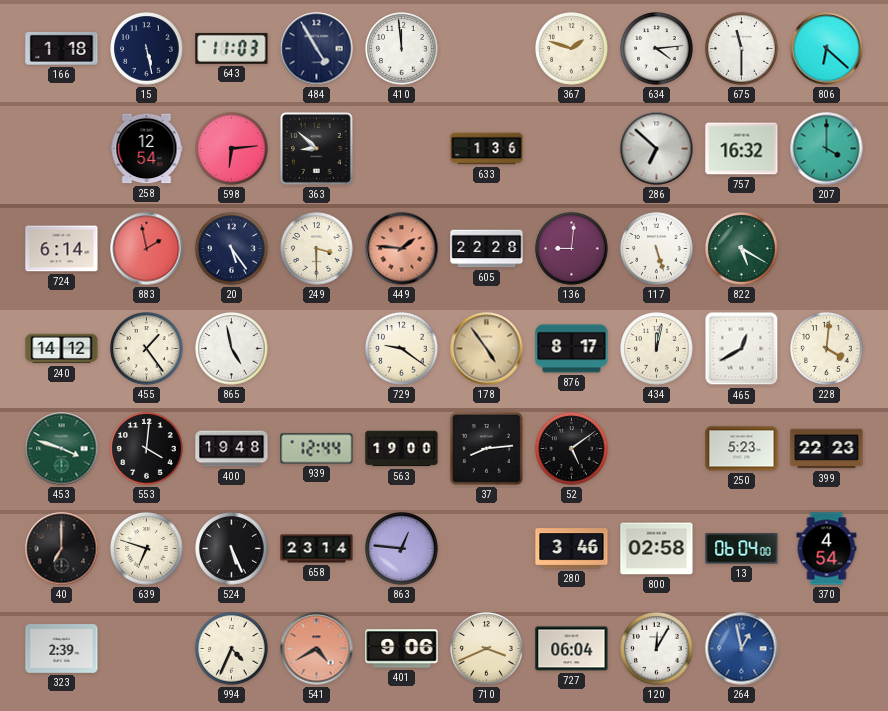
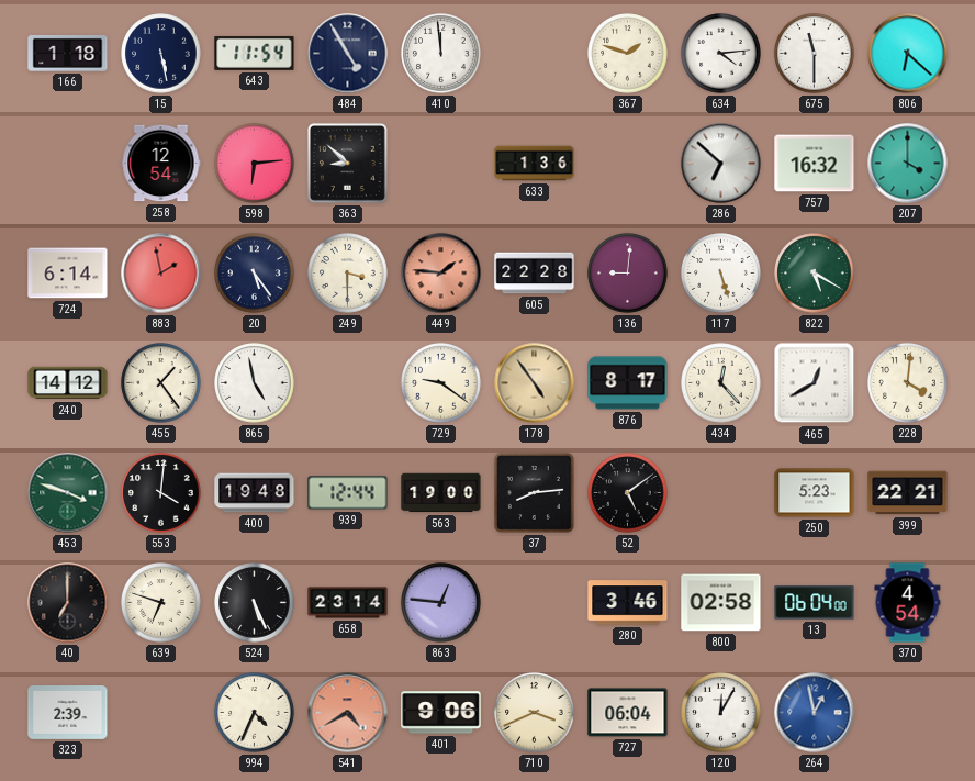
643: 11:03 -> 11:54 (255, 53)
434: 12:02 -> 12:23 (721, 383)
399: 22:23 -> 22:21 (908, 493)
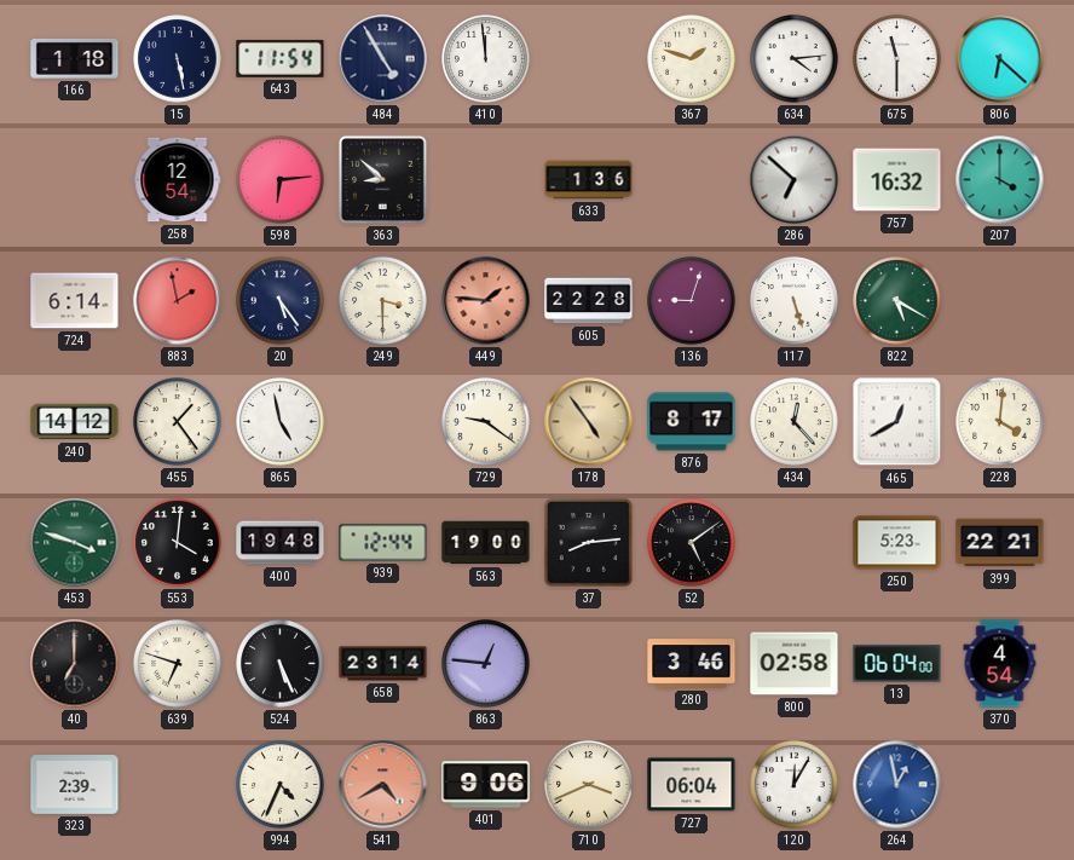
136: 9:01 -> 9:03 (692, 301)
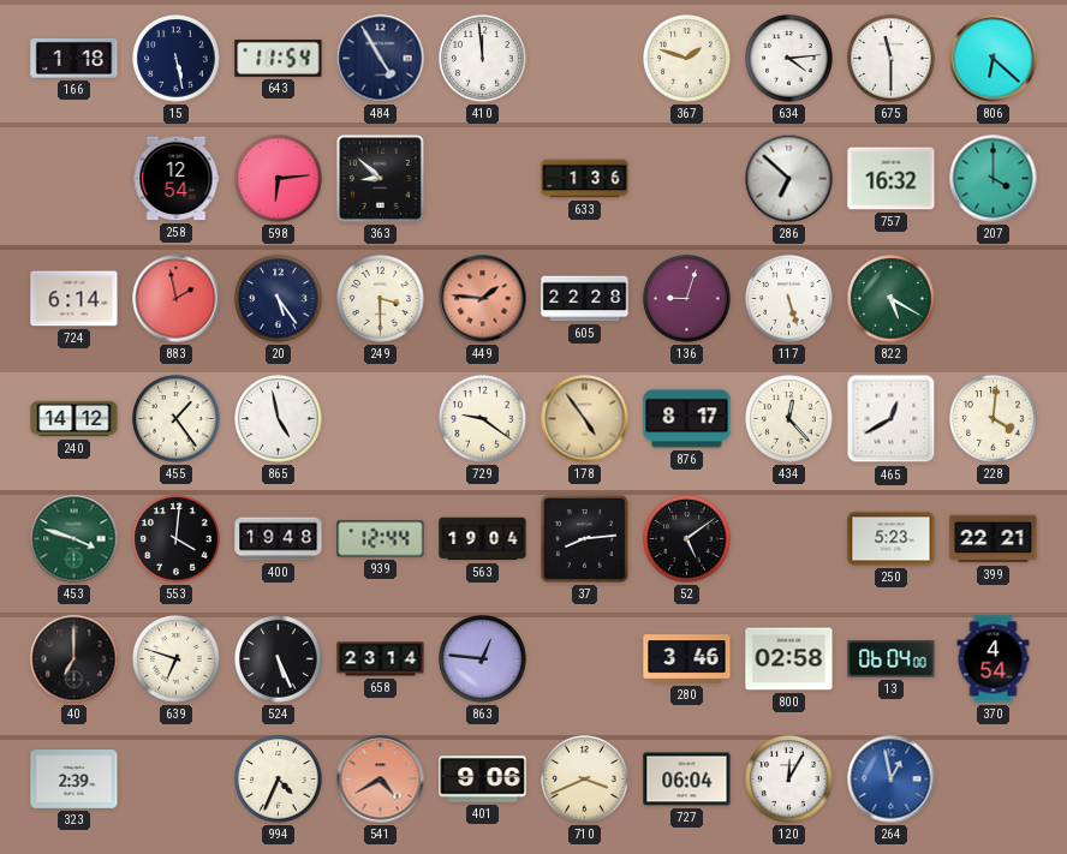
563: 19:00 -> 19:04 (483, 539)
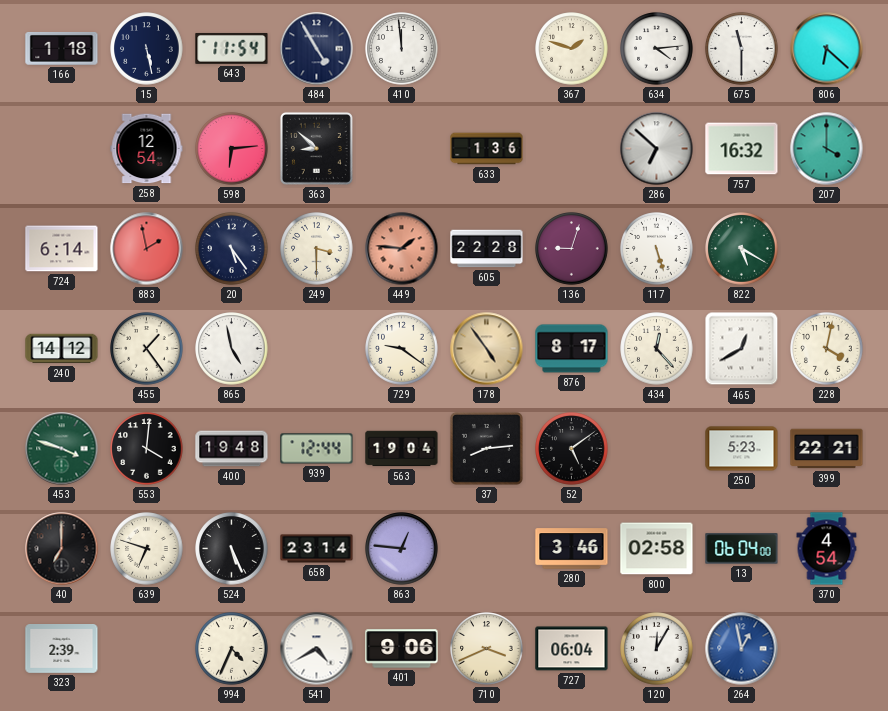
228: 4:01 -> 4:02 (827, 349)
541 dial: salmon -> white (317, 649)
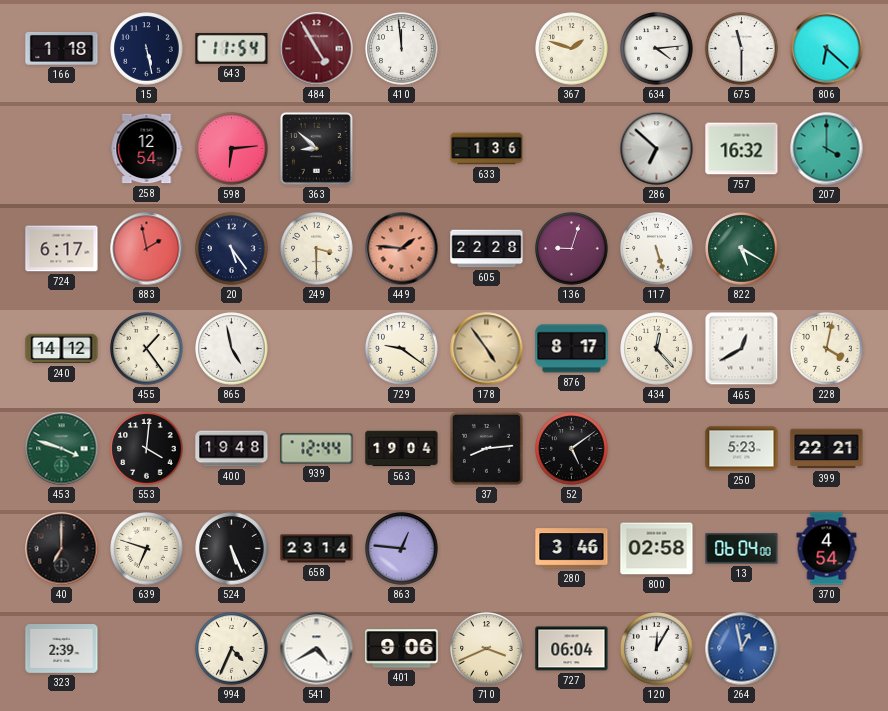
484 dial: navy -> burgundy (317, 49)
724: 6:14 -> 6:17 (62, 249)
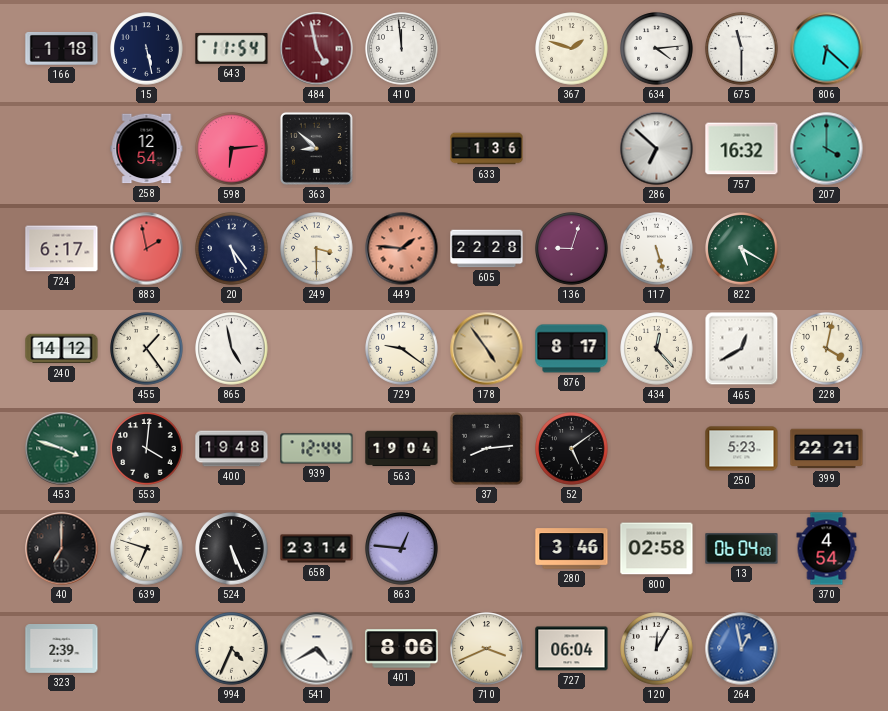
484: 4:55 -> 4:58 (317, 49)
401: 9:06 -> 8:06 (402, 649)
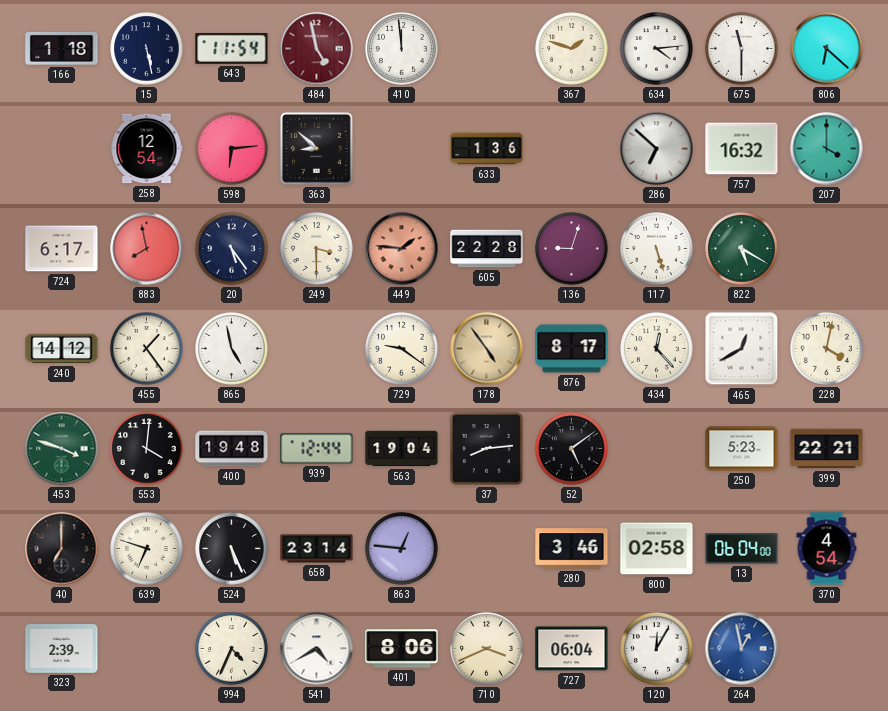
883: 1:58 -> 7:58 (147, 249)
